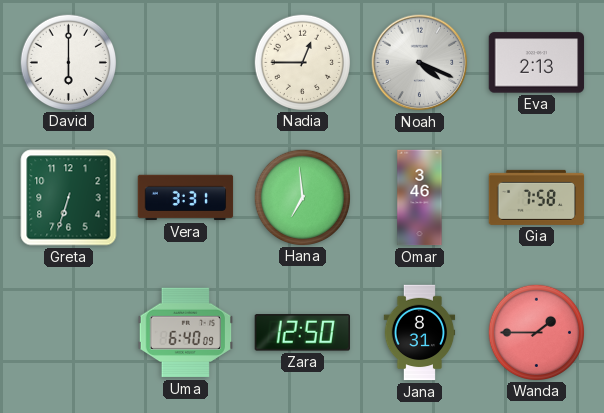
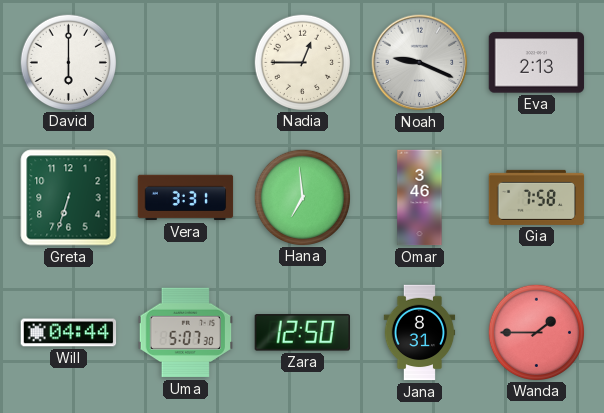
Noah: 4:19 -> 9:19 (420, 63)
Will: none -> 04:44 (69, 333)
Uma: 6:40 -> 5:07 (186, 333)
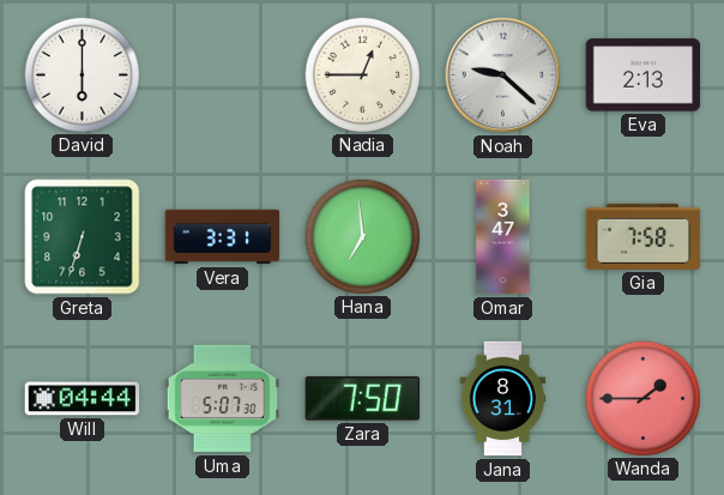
Noah: 9:19 -> 9:22 (503, 76)
Omar: 3:46 -> 3:47 (503, 237)
Zara: 12:50 -> 7:50 (362, 399)
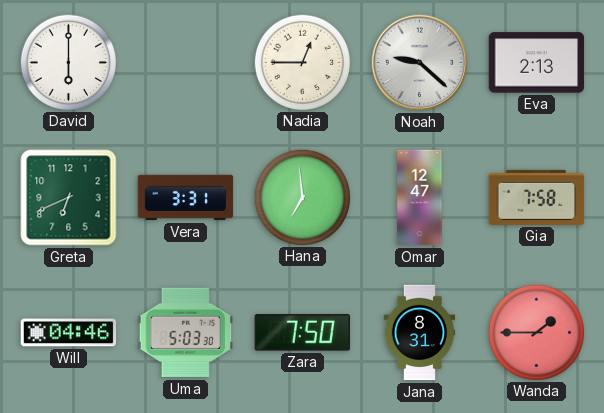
Greta: 6:33 -> 6:41 (69, 198)
Omar: 3:47 -> 12:47 (420, 198)
Will: 04:44 -> 04:46 (69, 333)
Uma: 5:07 -> 5:03 (186, 333)
